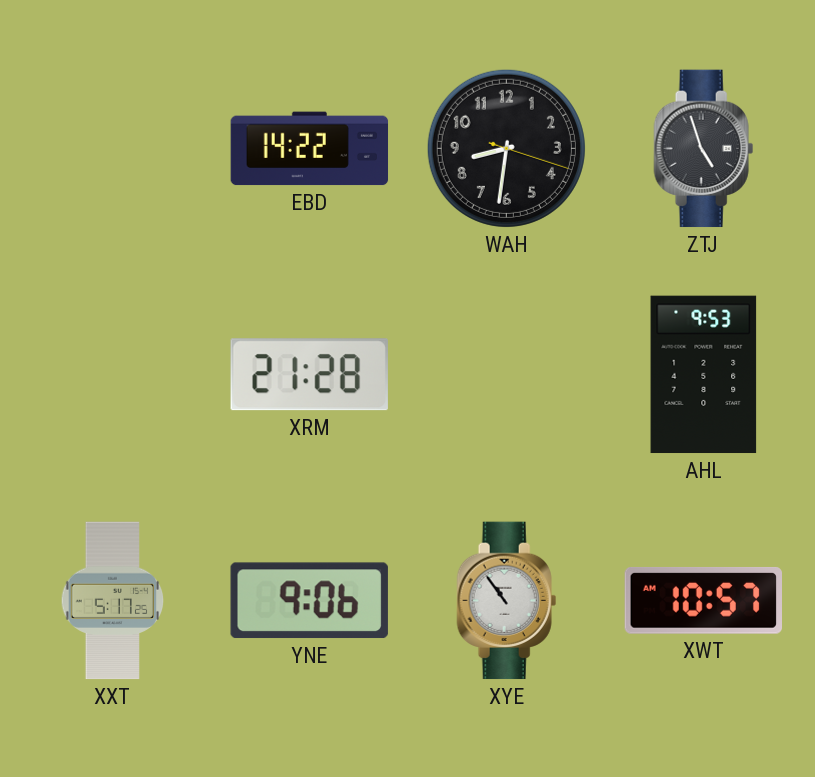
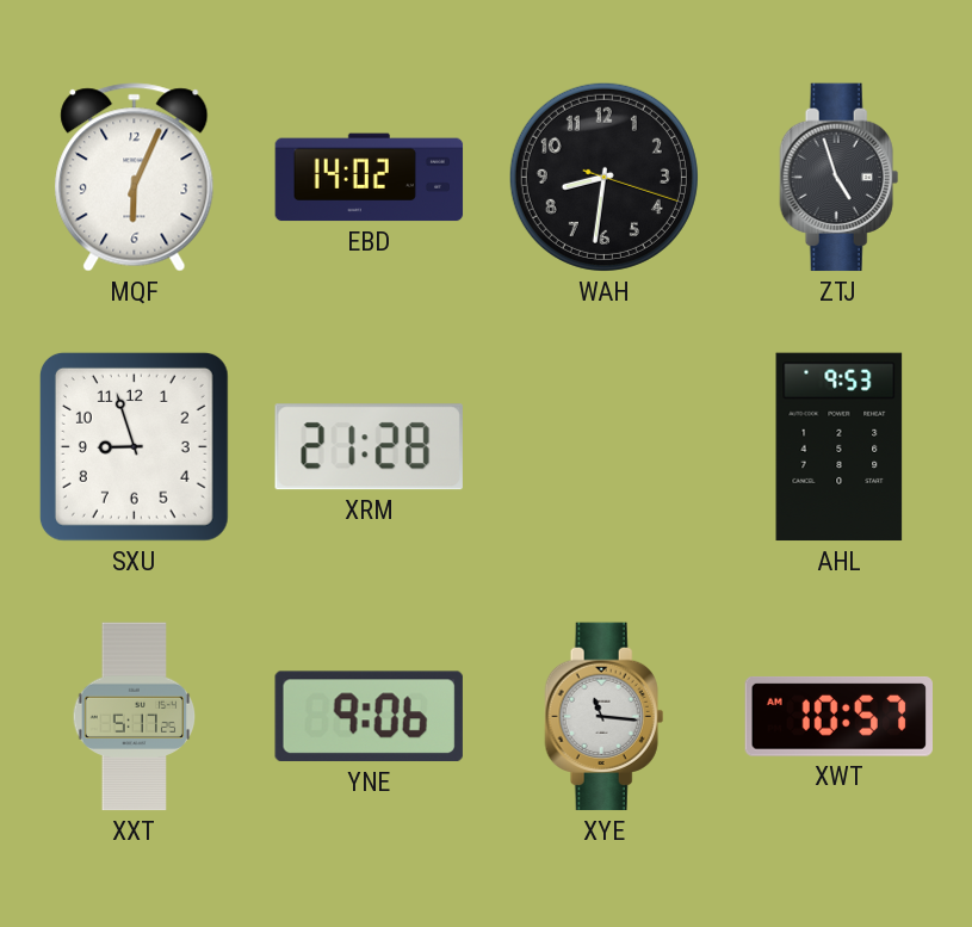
MQF: none -> 6:04 (135, 178)
EBD: 14:22 -> 14:02 (370, 178)
SXU: none -> 8:57 (134, 446)
XYE: 10:54 -> 11:16 (605, 717)
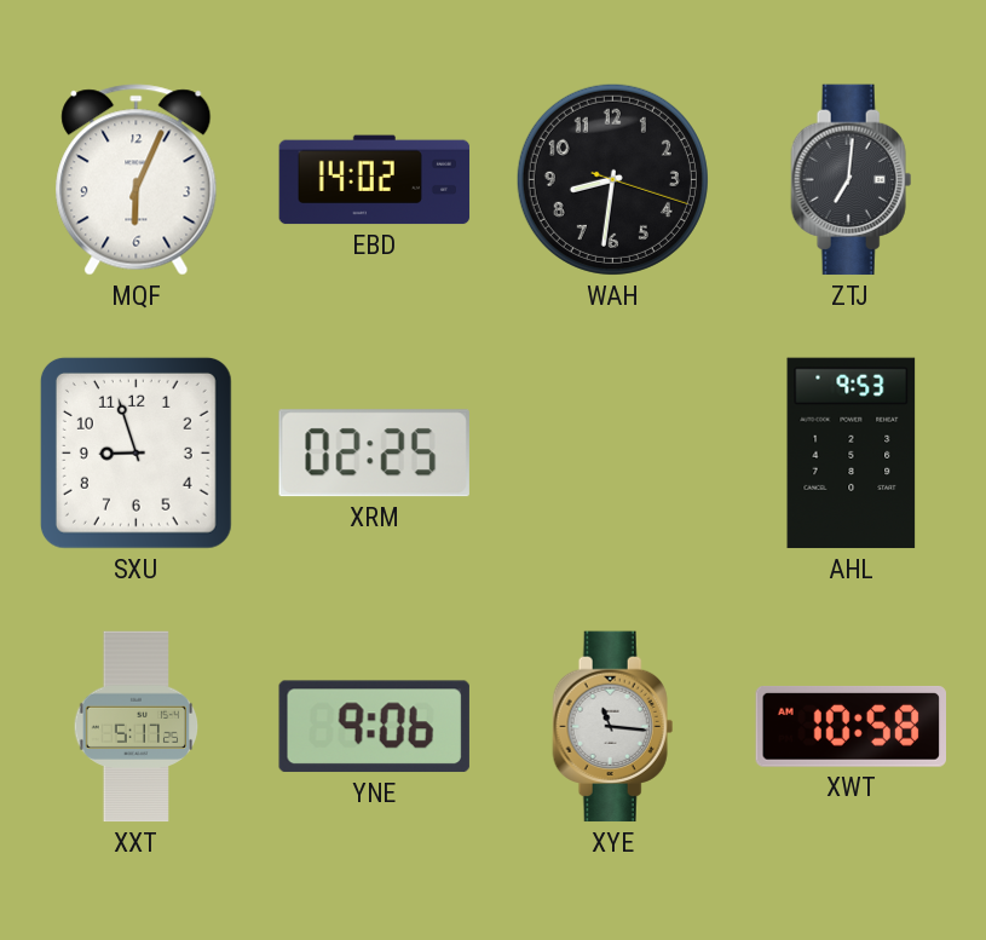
ZTJ: 4:57 -> 7:01 (852, 180)
XRM: 21:28 -> 02:25 (374, 454)
XWT: 10:57 -> 10:58 (852, 727)
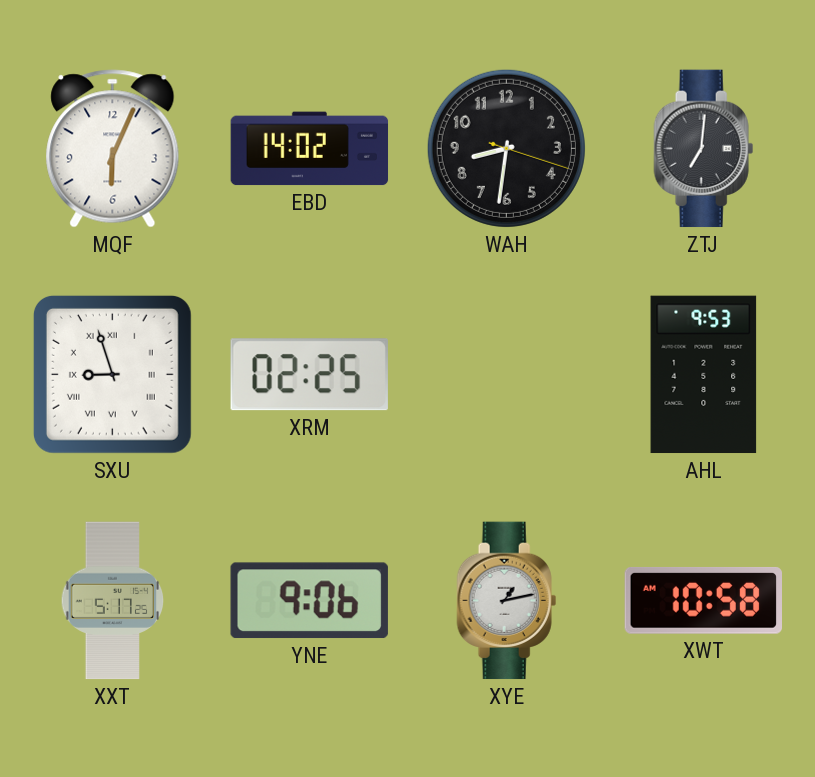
SXU numerals: Arabic -> Roman (112, 374)
XYE: 11:16 -> 1:13 (507, 601)
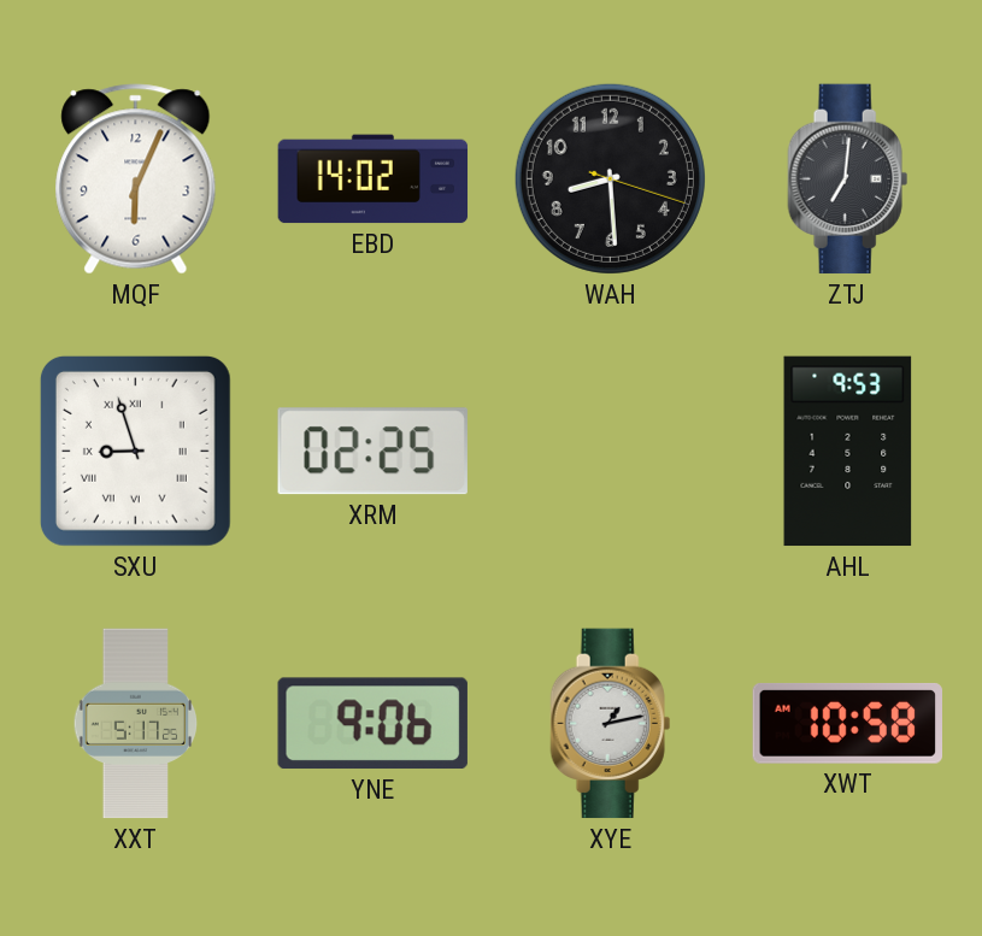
WAH: 8:31 -> 8:29 (610, 178)
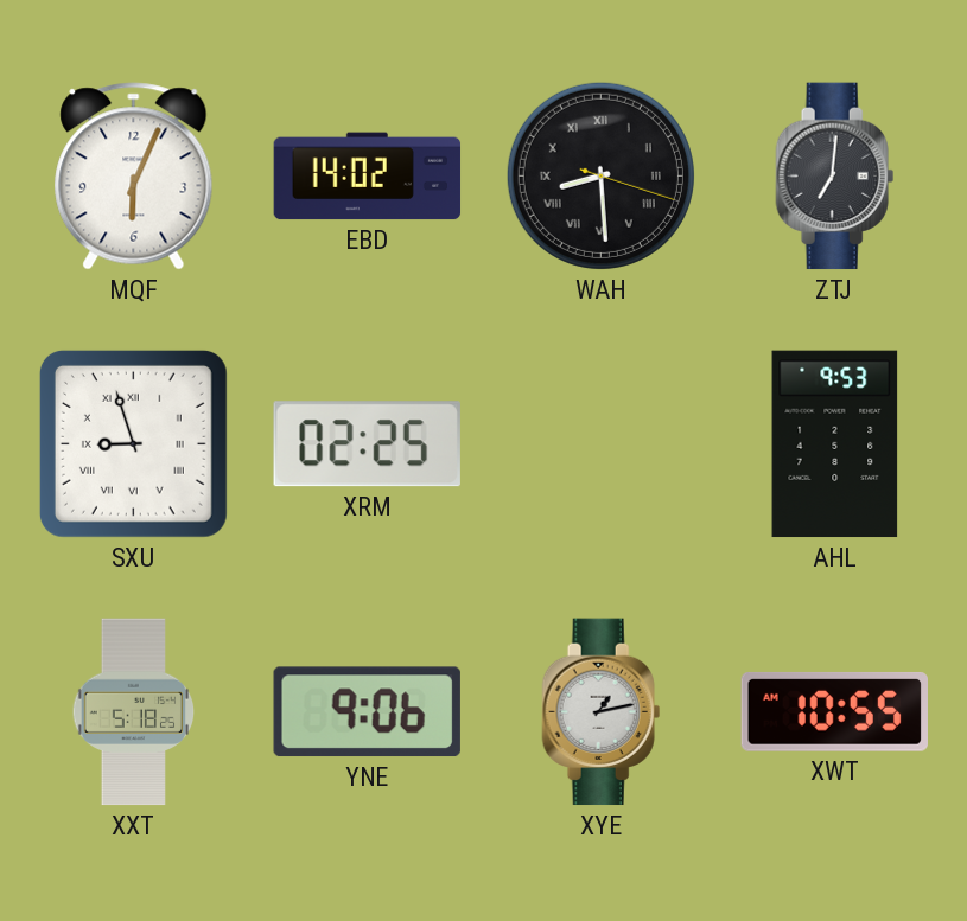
WAH numerals: Arabic -> Roman (600, 175)
XXT: 5:17 -> 5:18 (134, 712)
XWT: 10:58 -> 10:55 (835, 712)
